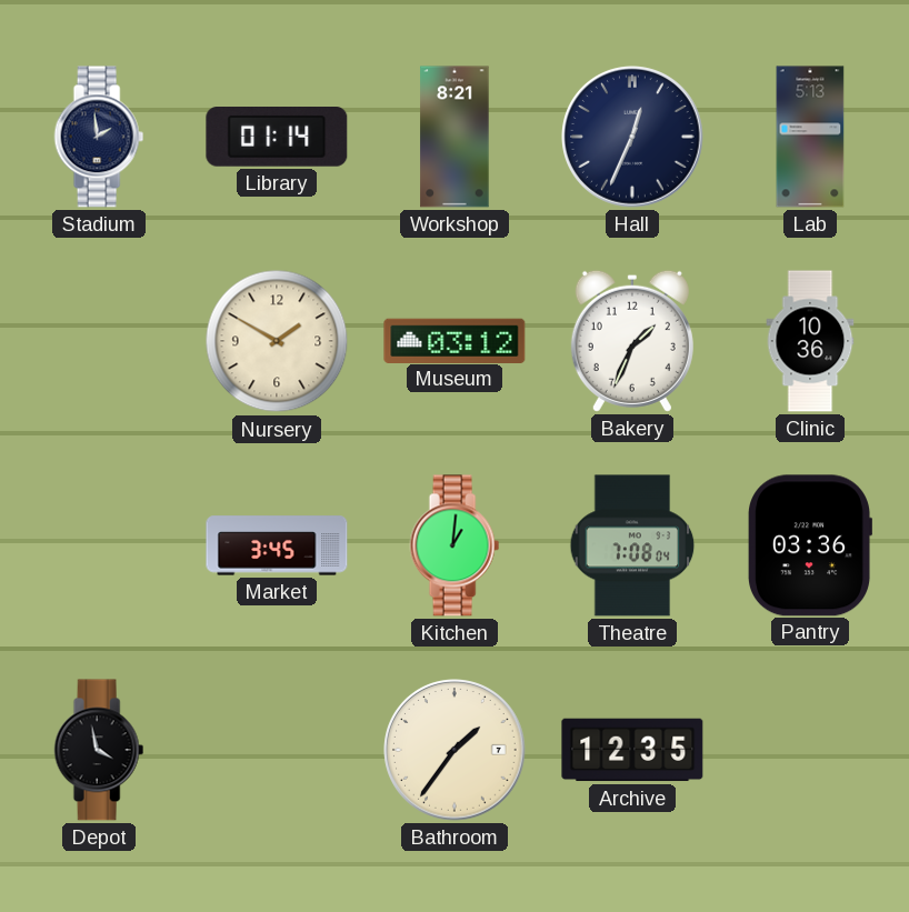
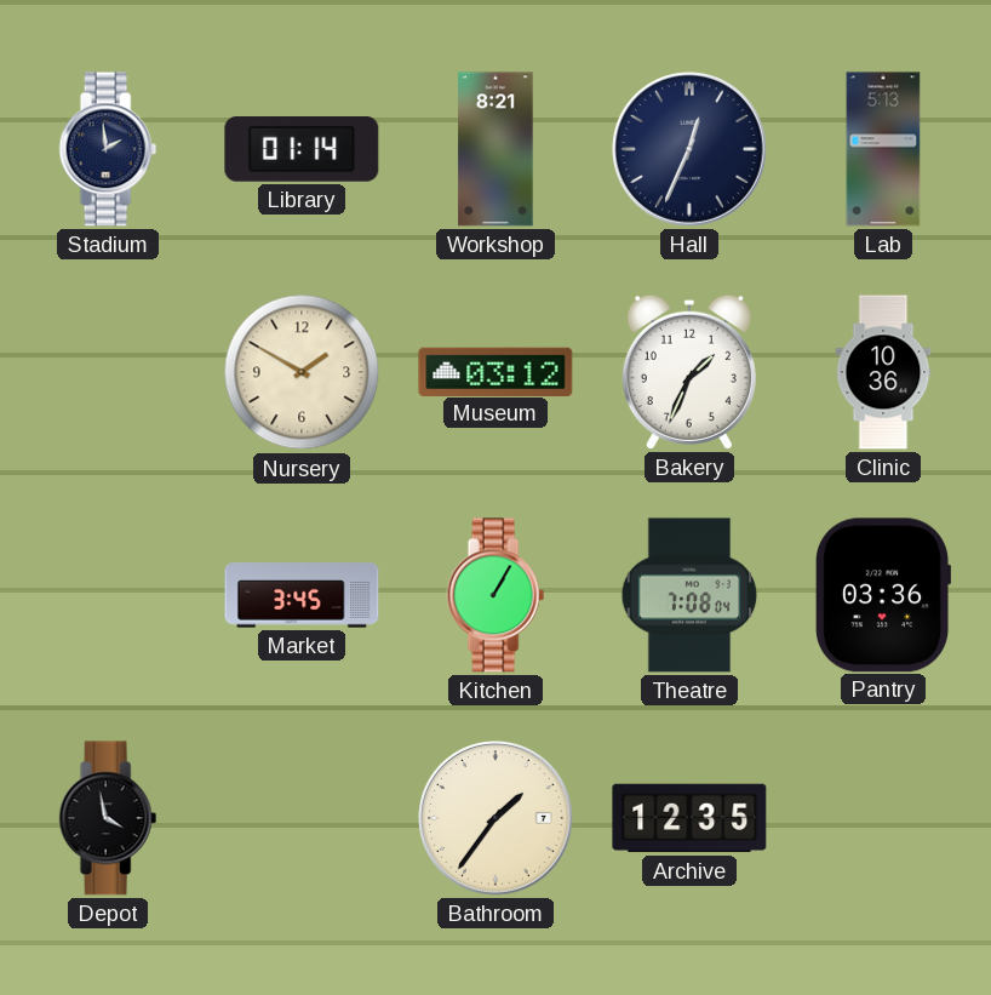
Kitchen: 1:01 -> 1:05 (495, 595)
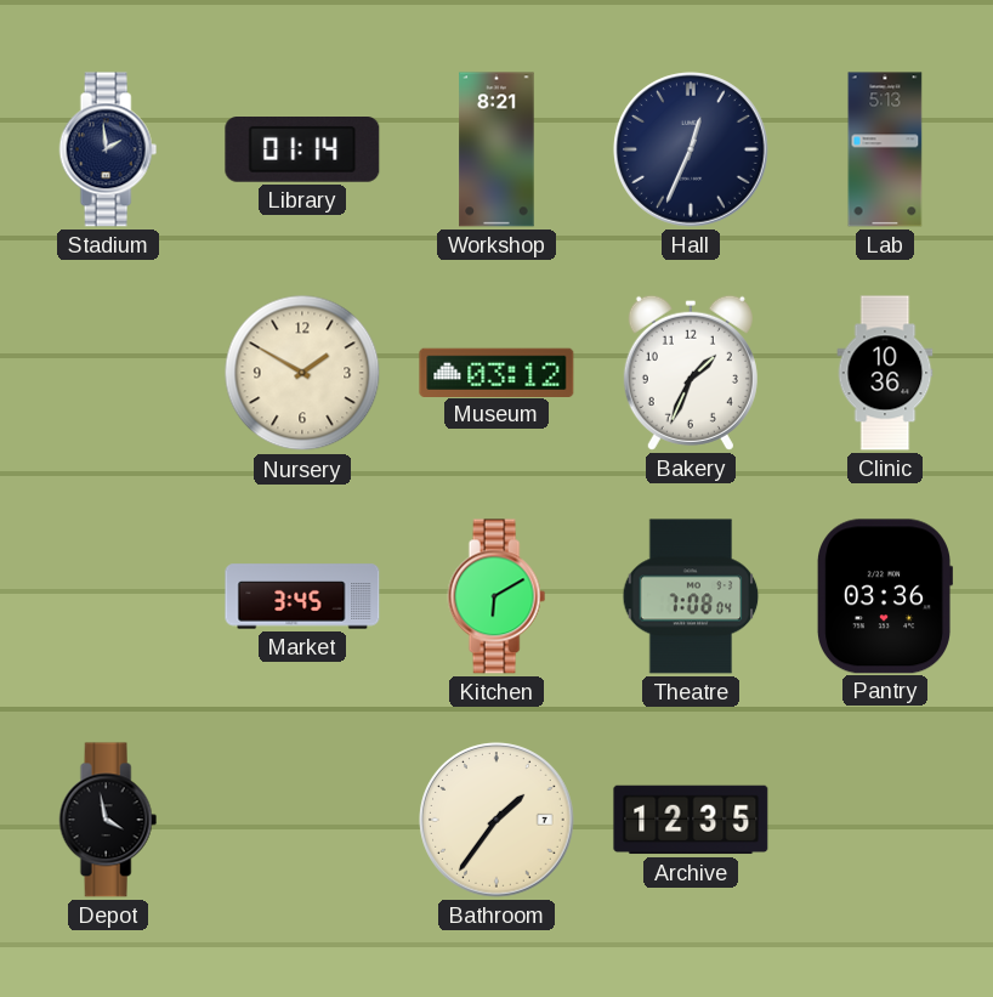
Kitchen: 1:05 -> 6:10 (496, 596)
